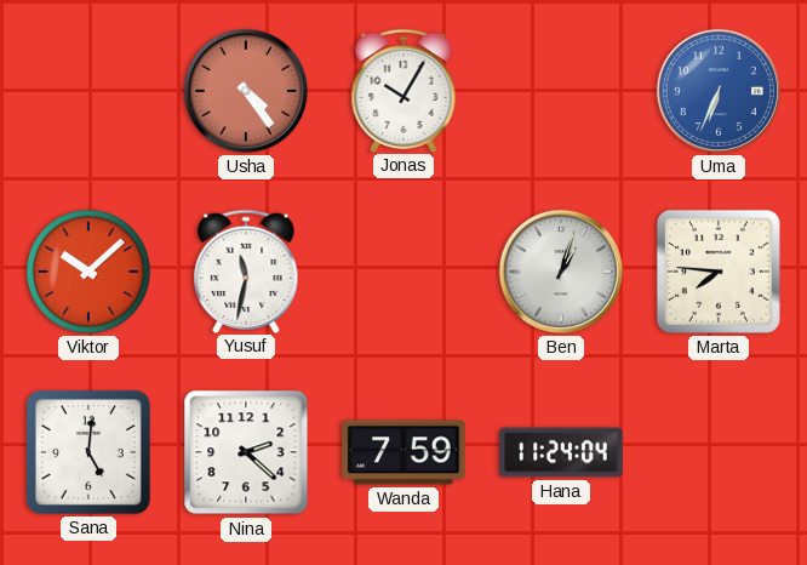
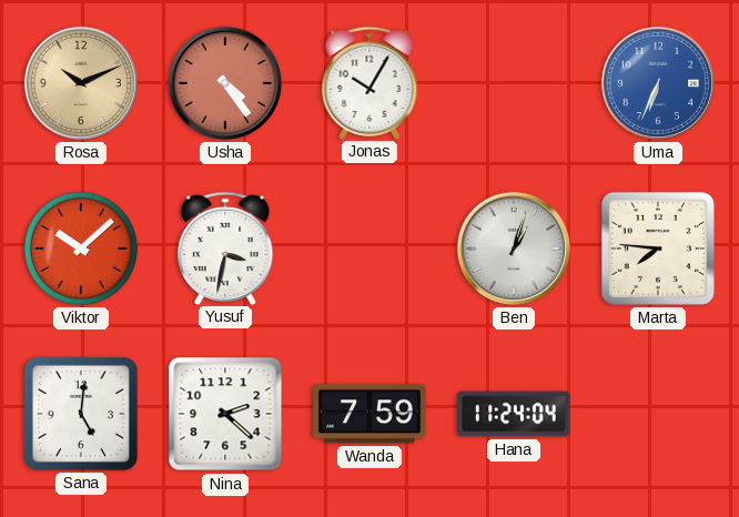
Rosa: none -> 10:11 (81, 83)
Yusuf: 11:32 -> 3:32 (225, 247)
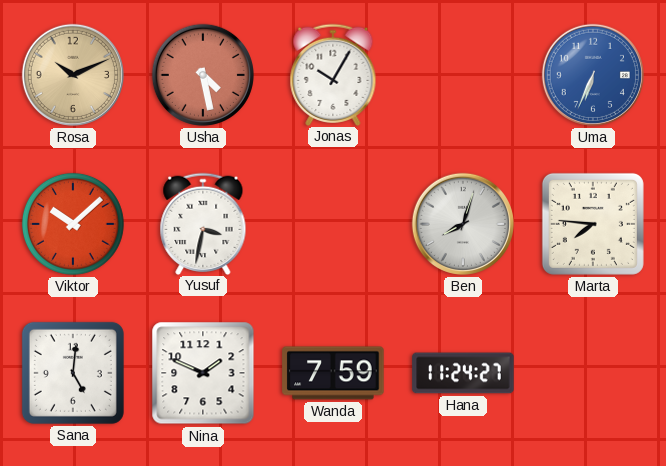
Usha: 4:24 -> 4:28 (203, 75)
Ben: 1:03 -> 8:03 (463, 224)
Nina: 2:22 -> 1:49 (203, 373)
Hana: 11:24:04 -> 11:24:27 (463, 373)
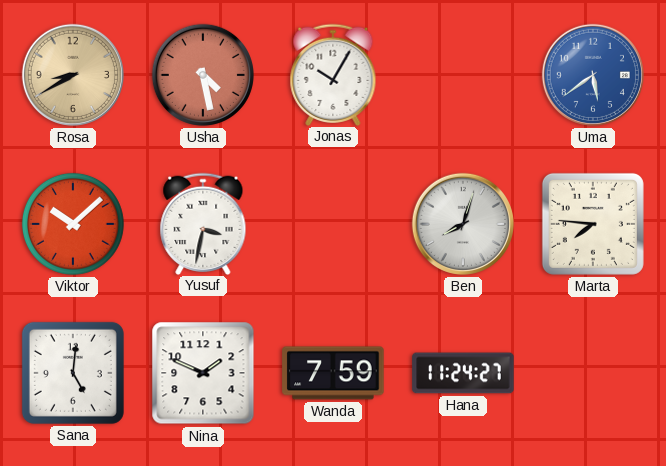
Rosa: 10:11 -> 8:40 (73, 75)
Uma: 6:34 -> 5:39 (593, 75)
